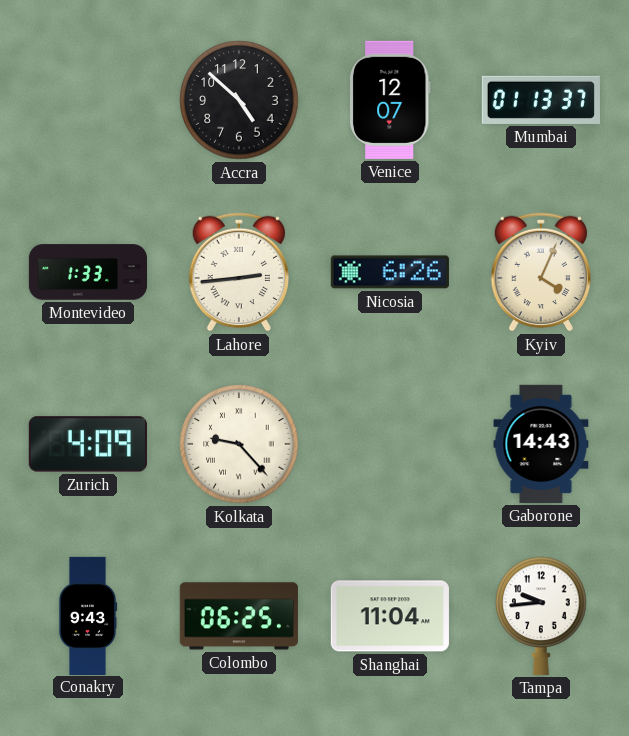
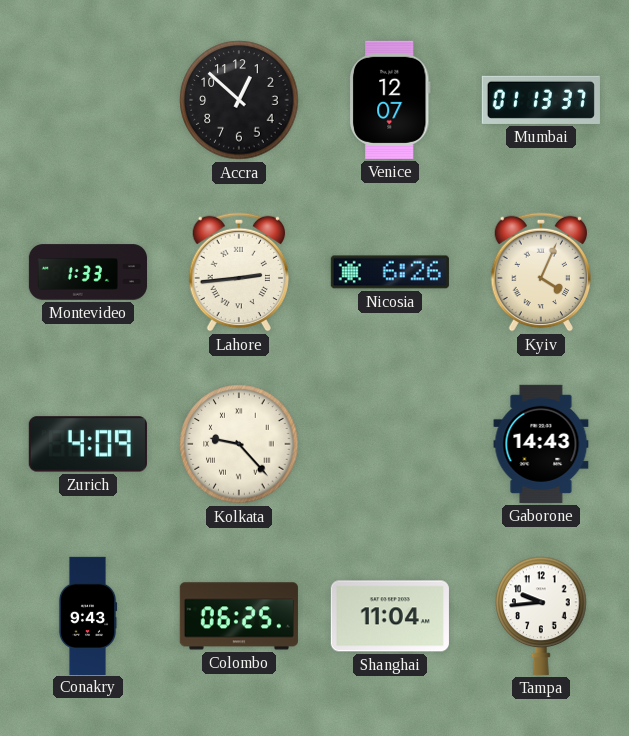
Accra: 4:52 -> 12:52 (239, 100)
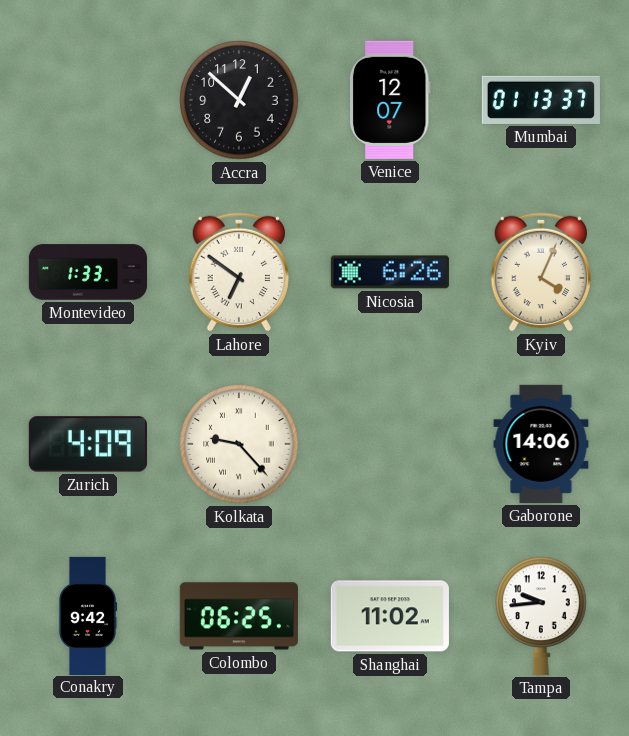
Lahore: 2:44 -> 6:51 (239, 272)
Gaborone: 14:43 -> 14:06 (541, 444)
Conakry: 9:43 -> 9:42 (88, 615)
Shanghai: 11:04 -> 11:02 (390, 616)
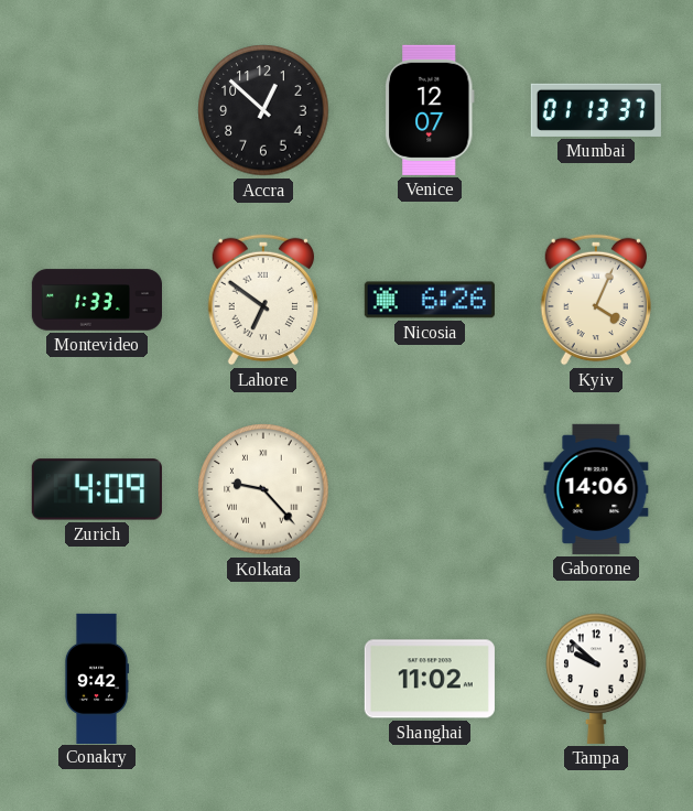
Colombo: 06:25 -> none (239, 616)
Tampa: 9:44 -> 9:52 (596, 679)
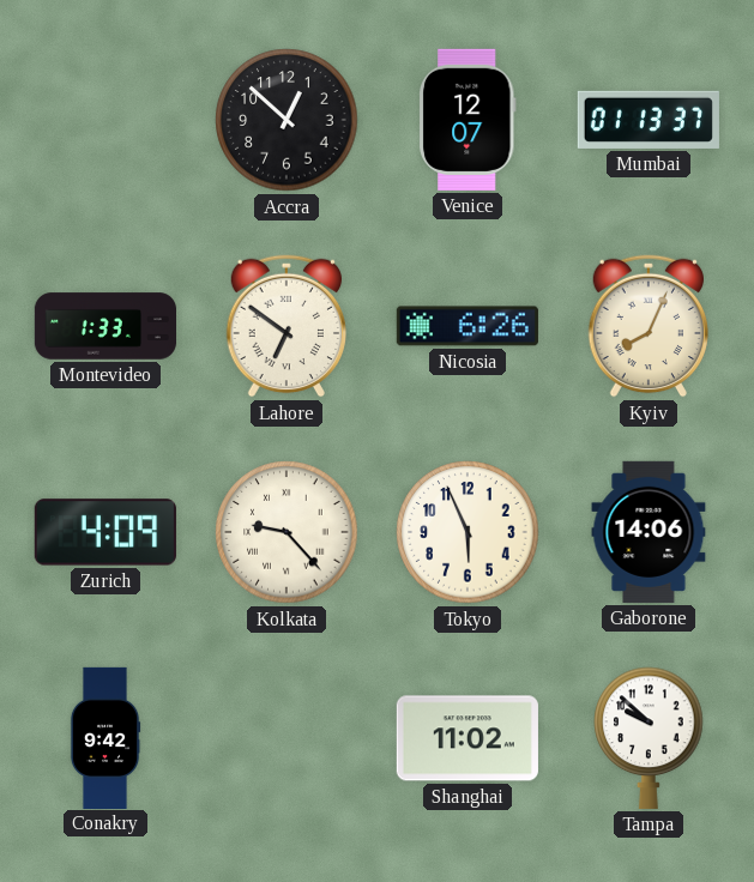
Kyiv: 4:04 -> 8:04 (649, 326)
Tokyo: none -> 5:56 (468, 532)
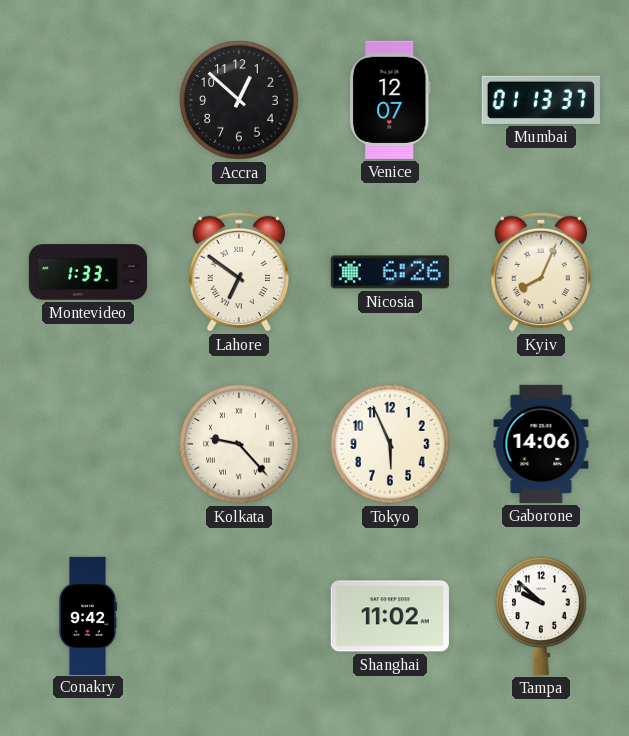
Zurich: 4:09 -> none (105, 532)
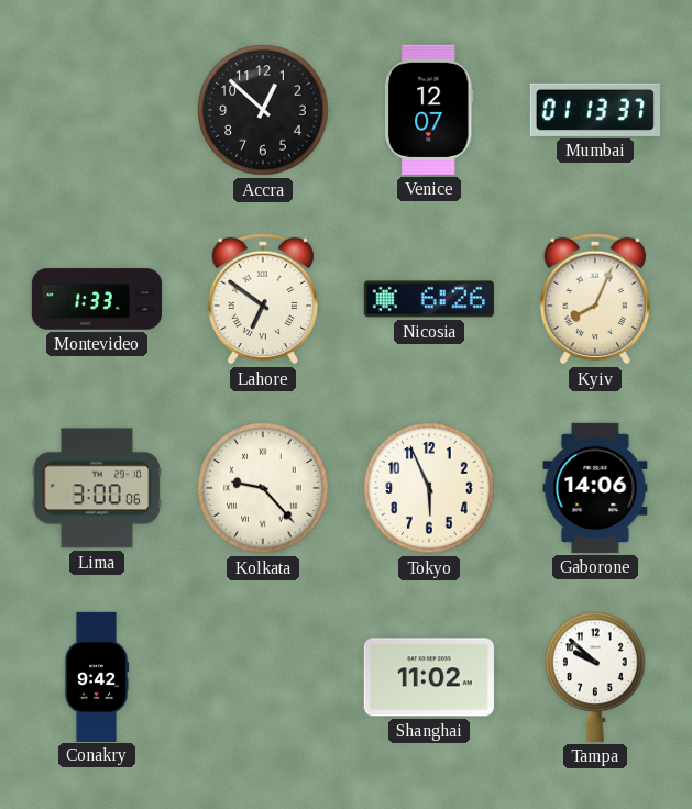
Lima: none -> 3:00 (97, 488)
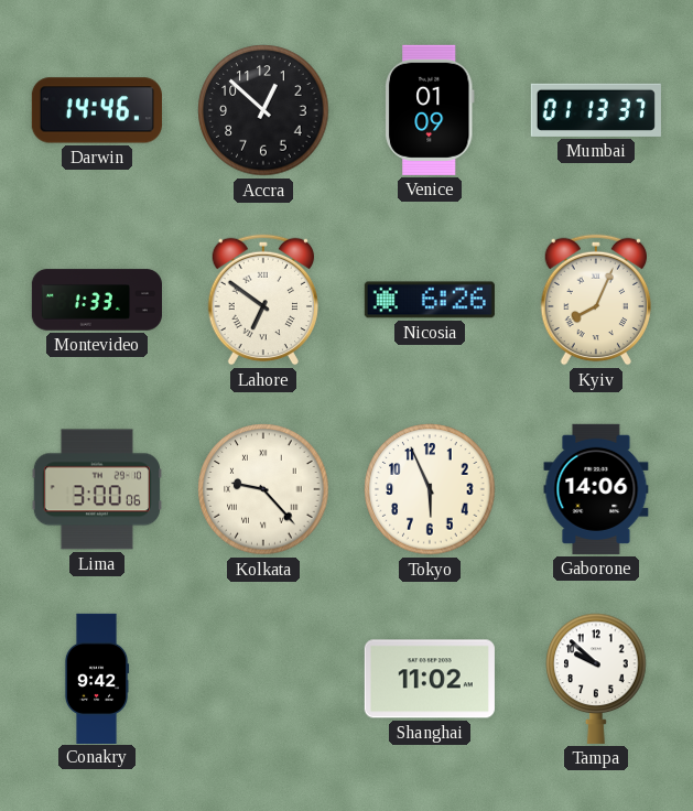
Darwin: none -> 14:46 (97, 110)
Venice: 12:07 -> 01:09 (430, 110)
